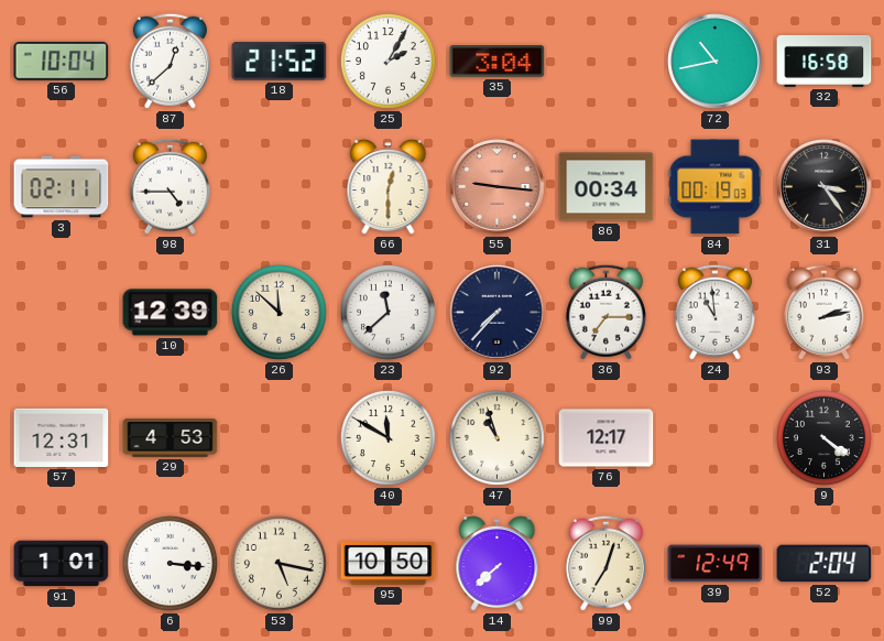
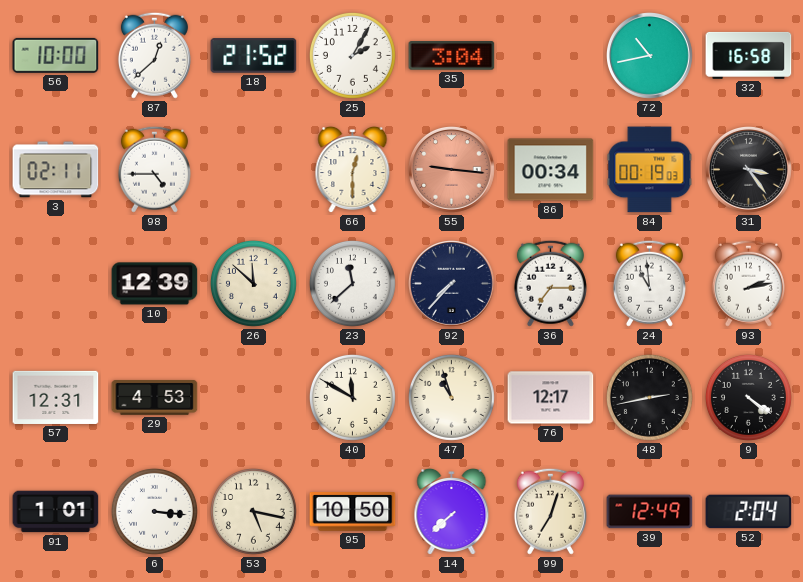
56: 10:04 -> 10:00 (56, 55)
48: none -> 2:43 (649, 397)
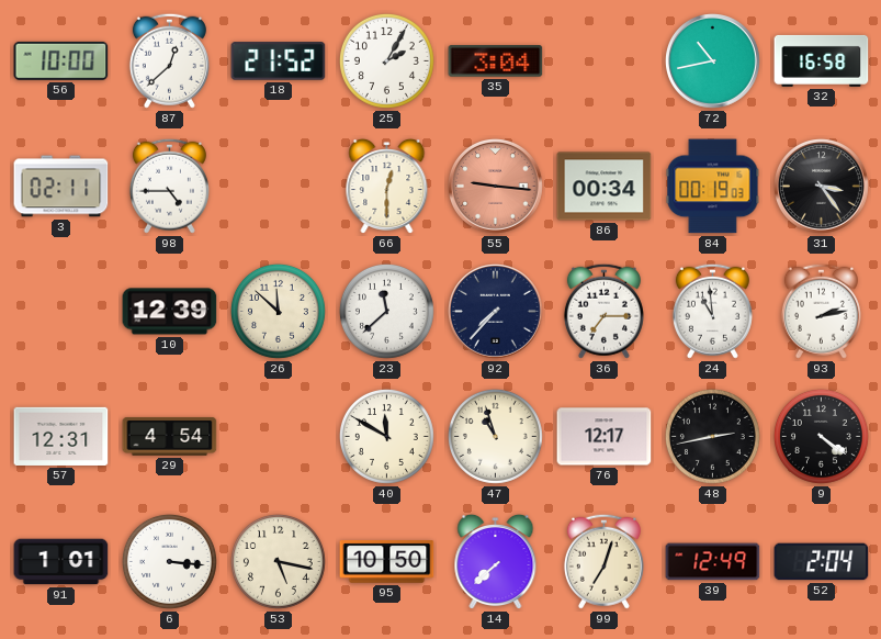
29: 4:53 -> 4:54 (170, 436)
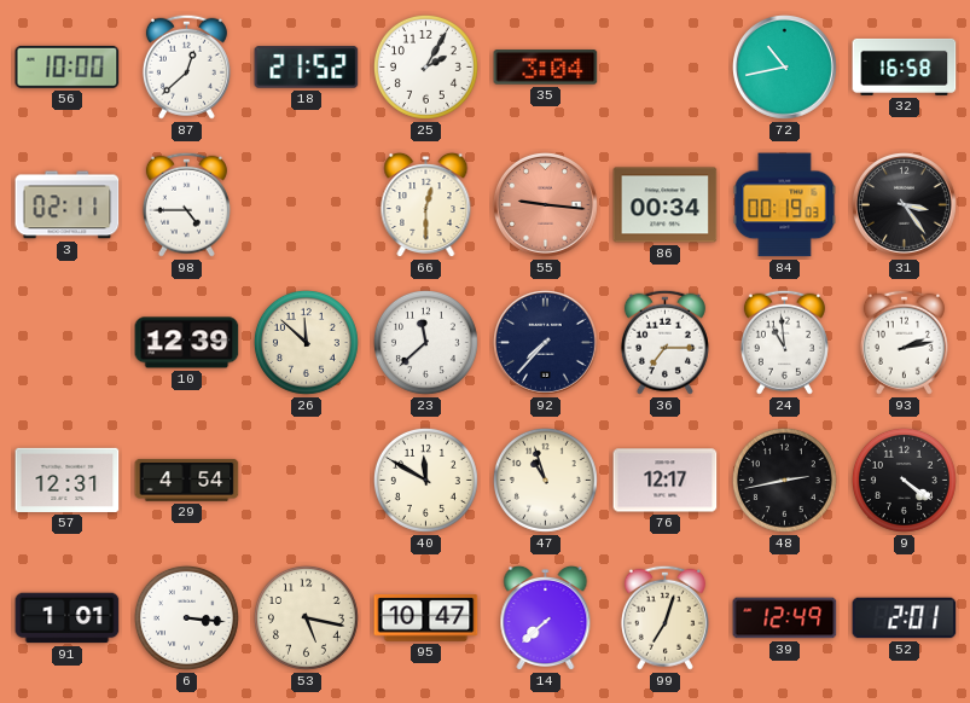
95: 10:50 -> 10:47 (426, 618)
52: 2:04 -> 2:01 (905, 618)
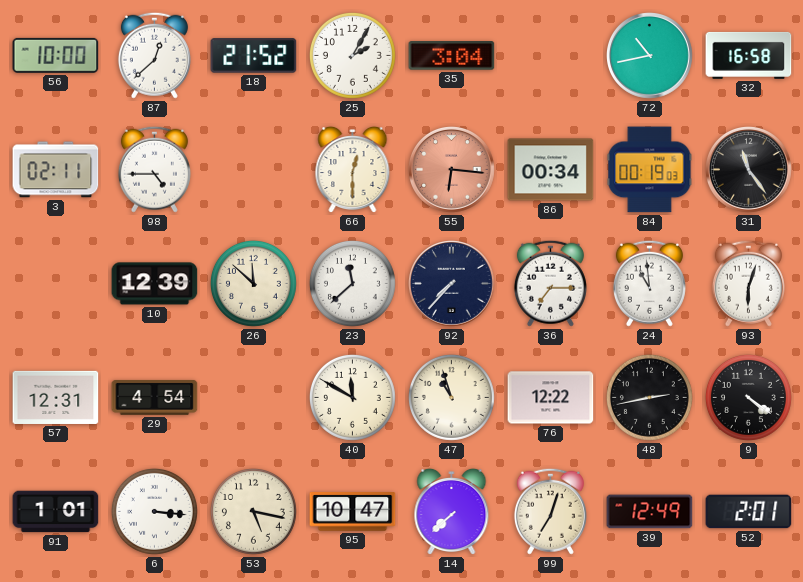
55: 9:16 -> 6:16 (452, 170)
31: 3:24 -> 11:24 (749, 170)
93: 2:13 -> 6:03 (748, 283)
76: 12:17 -> 12:22 (551, 398)
